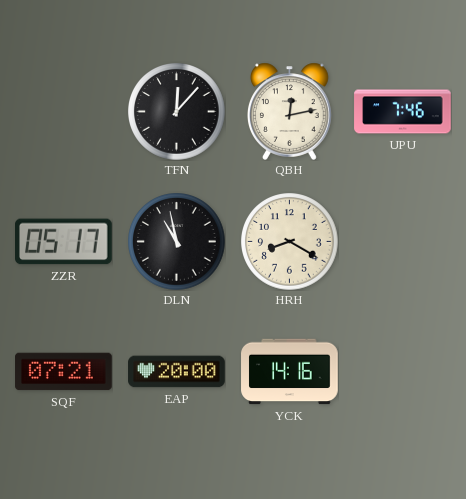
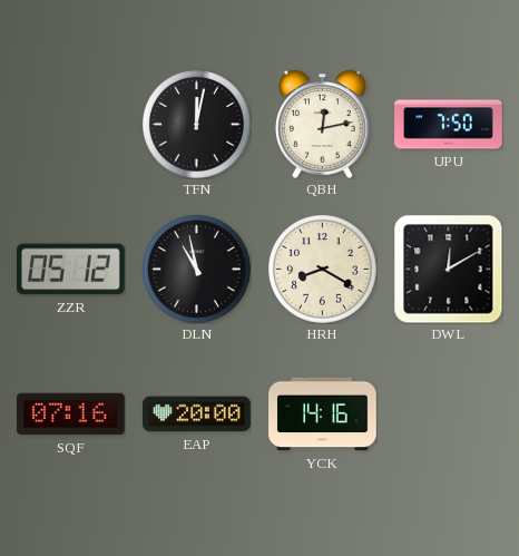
TFN: 12:07 -> 12:02 (197, 125)
UPU: 7:46 -> 7:50 (449, 125)
ZZR: 05:17 -> 05:12 (71, 270)
DWL: none -> 12:10 (448, 269)
SQF: 07:21 -> 07:16 (71, 414)
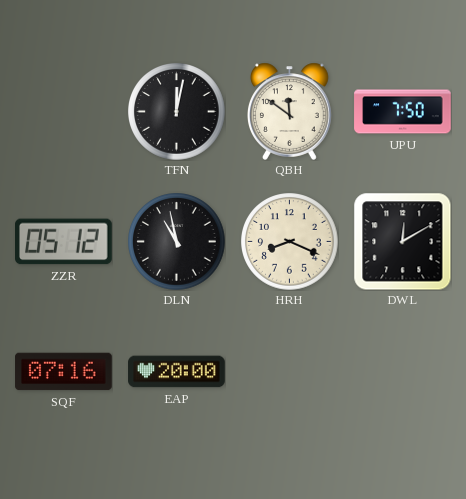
QBH: 12:13 -> 11:51 (290, 111)
HRH: 8:20 -> 8:19 (290, 242)
YCK: 14:16 -> none (323, 414)
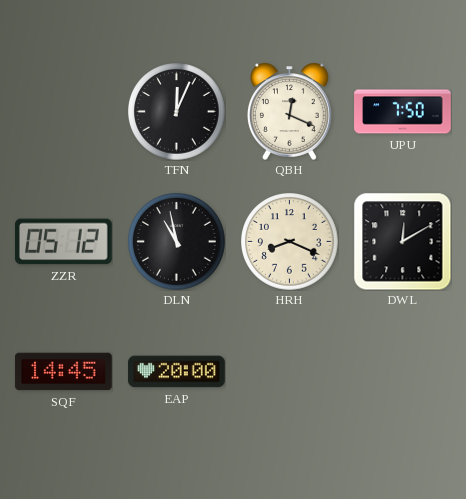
TFN: 12:02 -> 12:04 (177, 112)
QBH: 11:51 -> 12:19 (290, 111)
SQF: 07:16 -> 14:45 (64, 372)
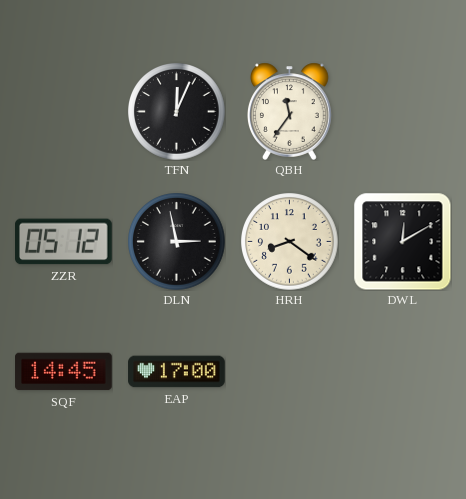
QBH: 12:19 -> 11:36 (290, 111)
UPU: 7:50 -> none (403, 112)
DLN: 10:58 -> 2:58 (177, 242)
HRH: 8:19 -> 8:21 (290, 242)
EAP: 20:00 -> 17:00 (177, 372)
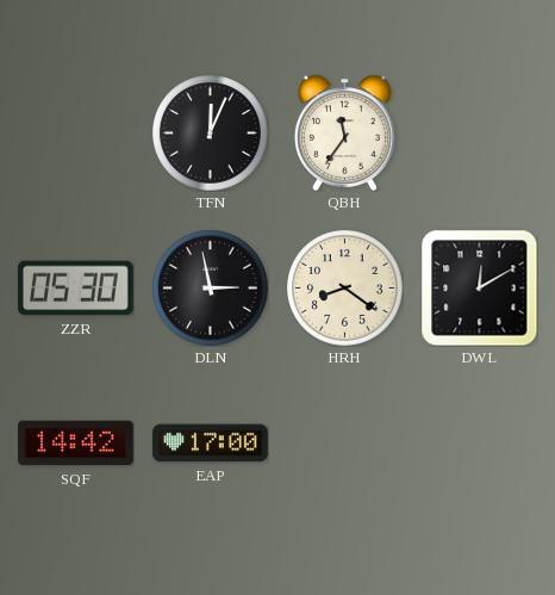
ZZR: 05:12 -> 05:30 (76, 289)
SQF: 14:45 -> 14:42 (76, 444)
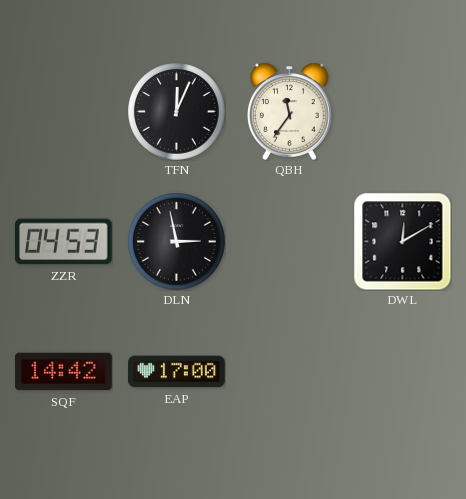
ZZR: 05:30 -> 04:53 (64, 242)
HRH: 8:21 -> none (345, 289)
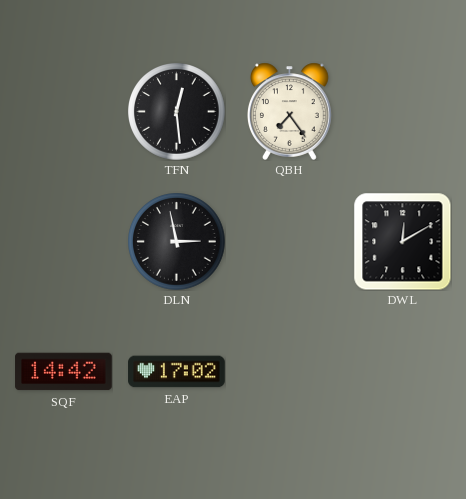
TFN: 12:04 -> 12:29 (177, 112)
QBH: 11:36 -> 7:24 (290, 111)
ZZR: 04:53 -> none (64, 242)
EAP: 17:00 -> 17:02 (177, 372)
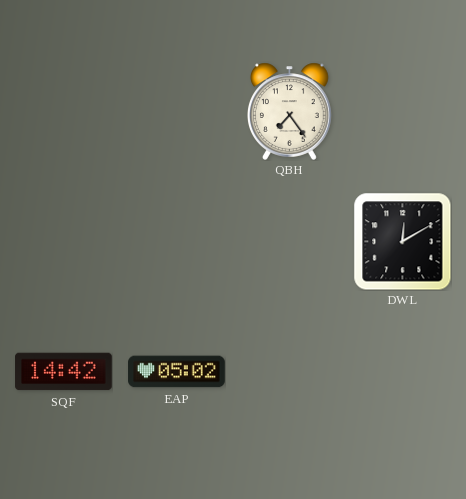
TFN: 12:29 -> none (177, 112)
DLN: 2:58 -> none (177, 242)
EAP: 17:02 -> 05:02 (177, 372)
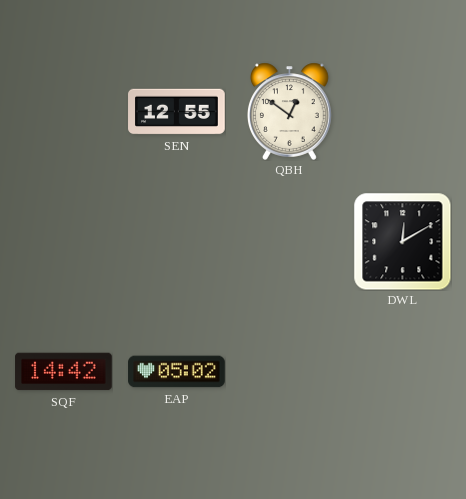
SEN: none -> 12:55 (177, 112)
QBH: 7:24 -> 12:51 (290, 111)
